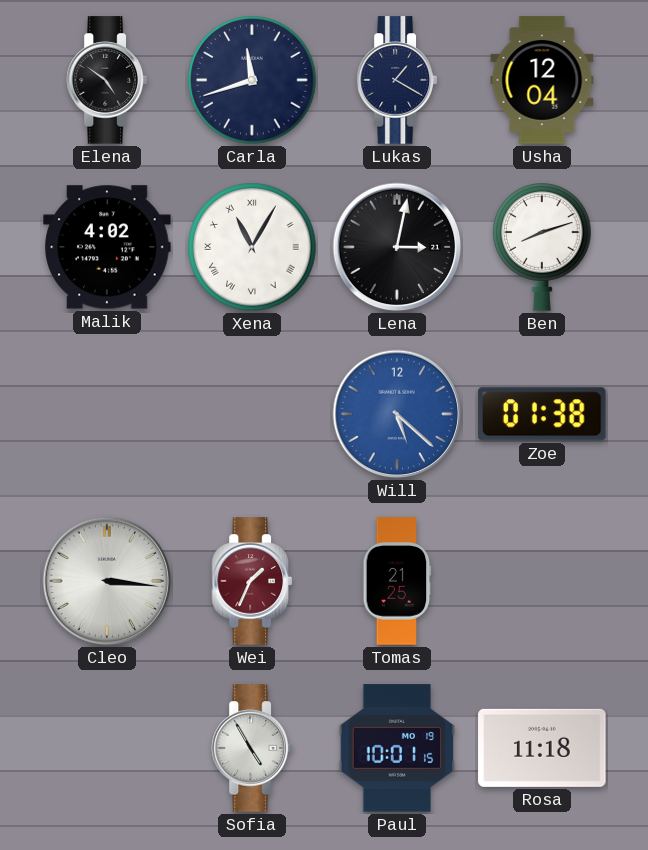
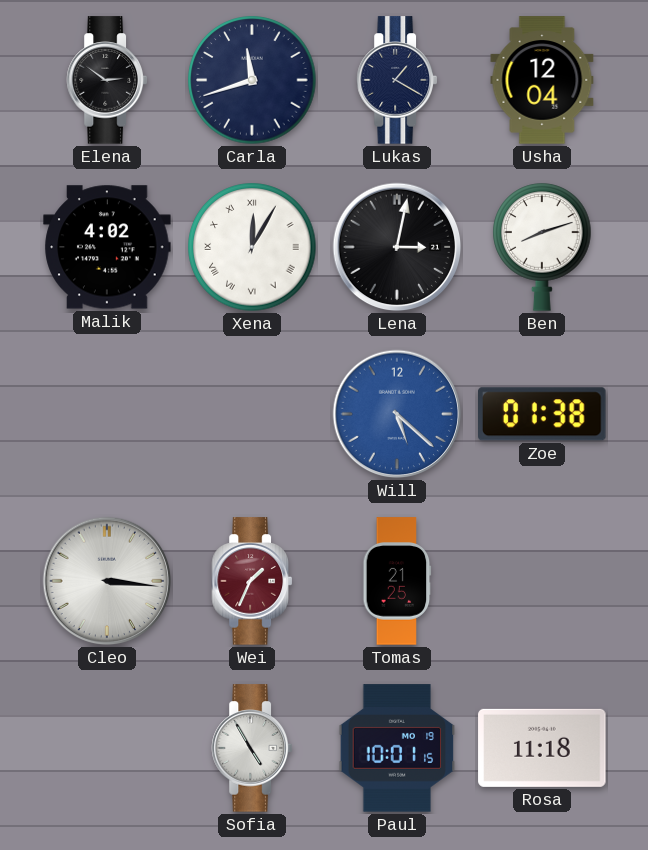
Elena: 4:51 -> 2:51 (106, 80)
Xena: 11:05 -> 12:05 (252, 247)
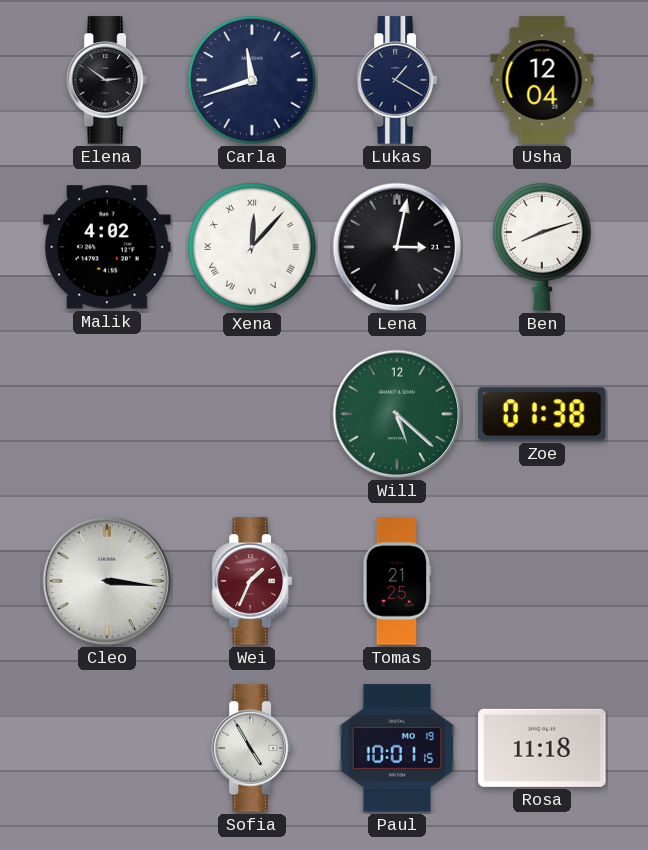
Xena: 12:05 -> 12:07 (252, 247)
Will dial: blue -> green (397, 414)
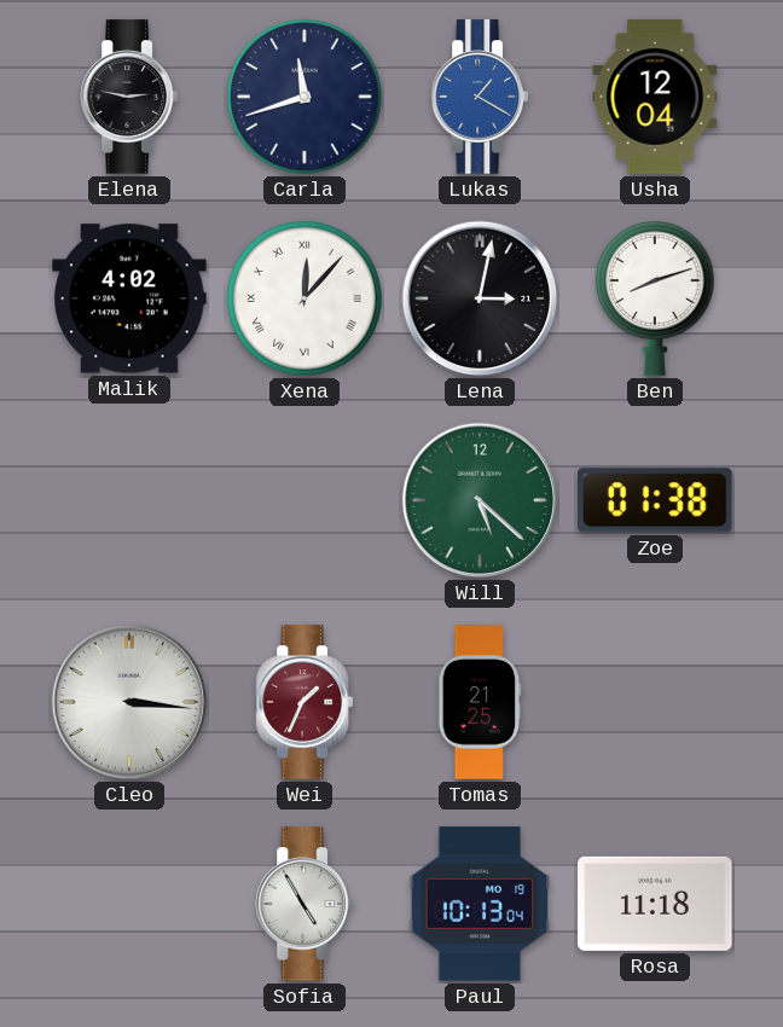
Elena: 2:51 -> 2:47 (128, 97)
Lukas dial: navy -> blue (478, 97)
Paul: 10:01 -> 10:13 (480, 904)
